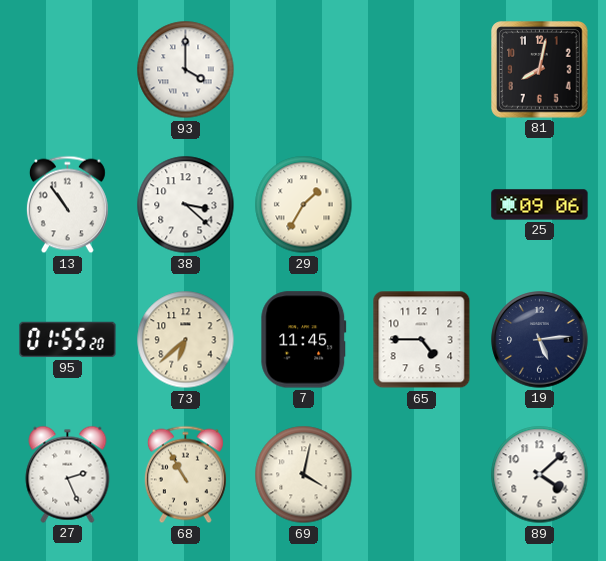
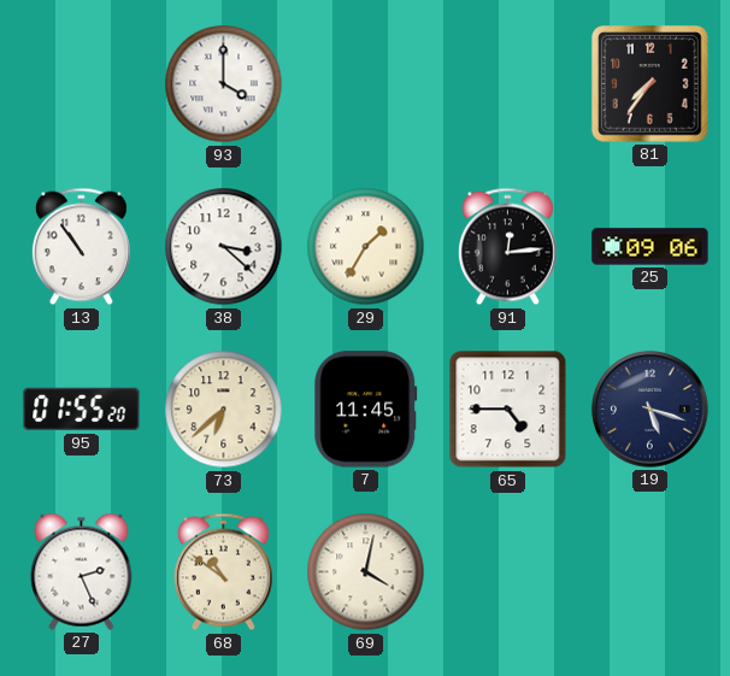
81: 8:02 -> 7:36 (650, 84)
91: none -> 12:14 (507, 247)
19: 5:14 -> 5:18 (650, 410)
68: 10:55 -> 10:51 (223, 572)
89: 4:08 -> none (540, 475)
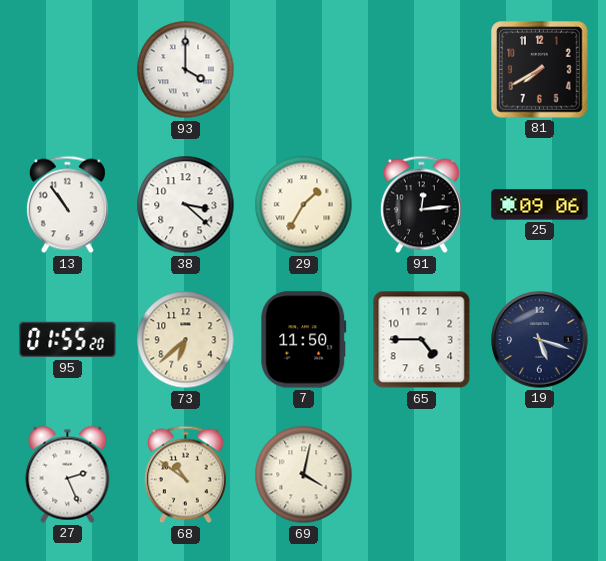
81: 7:36 -> 7:40 (540, 70)
7: 11:45 -> 11:50 (304, 340)
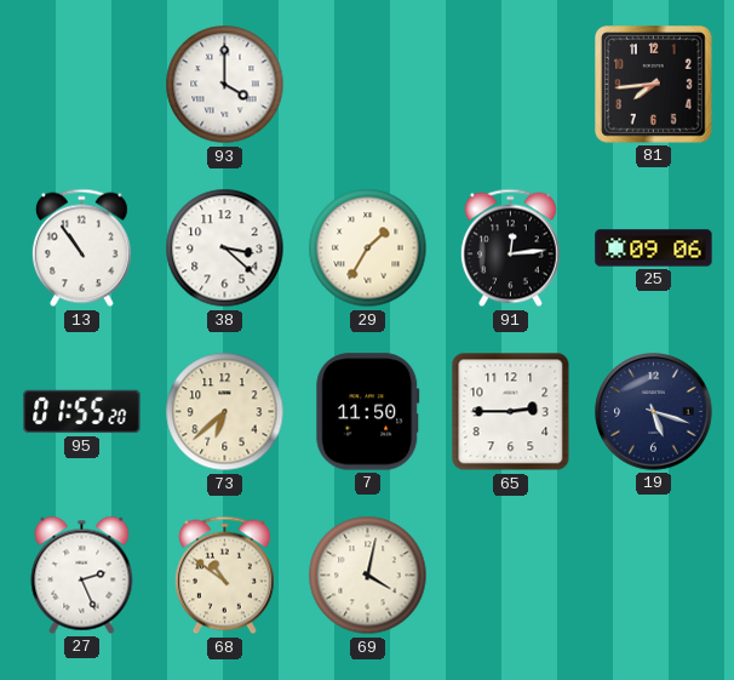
81: 7:40 -> 7:44 (654, 85)
65: 4:45 -> 2:45 (511, 412)
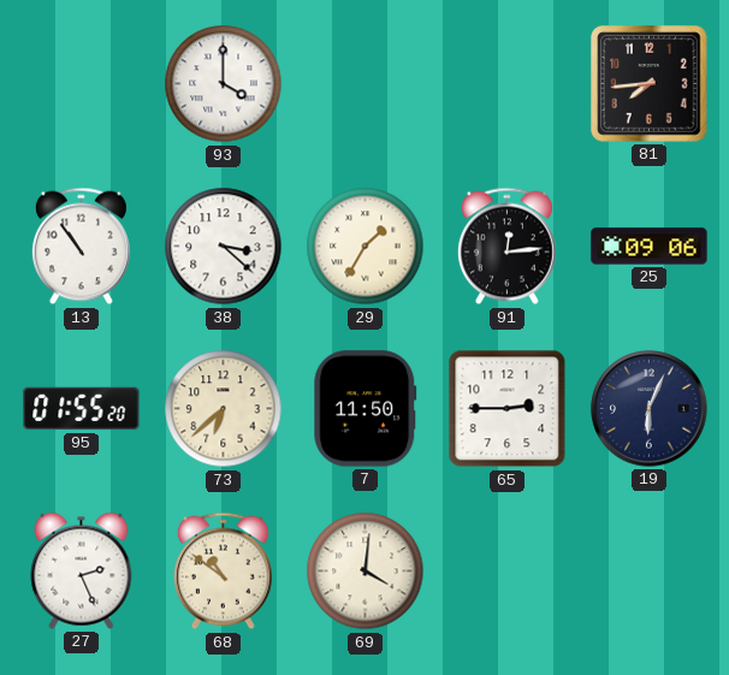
19: 5:18 -> 6:04 (650, 409)
69: 4:02 -> 4:01 (366, 572)
